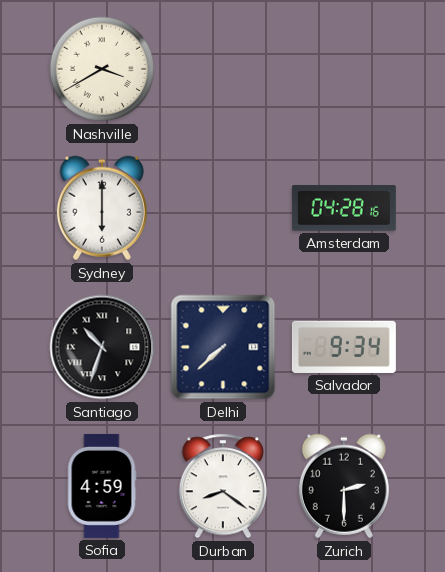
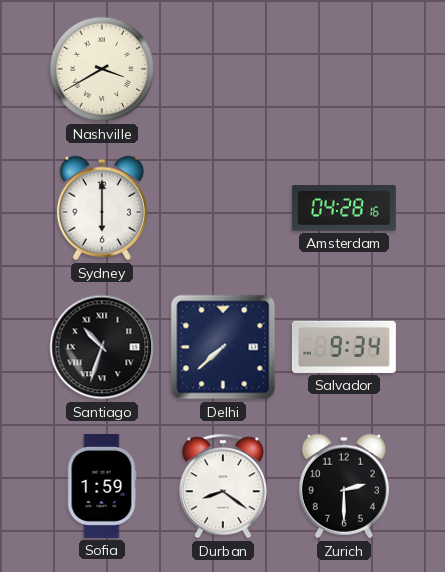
Sofia: 4:59 -> 1:59 (102, 486)
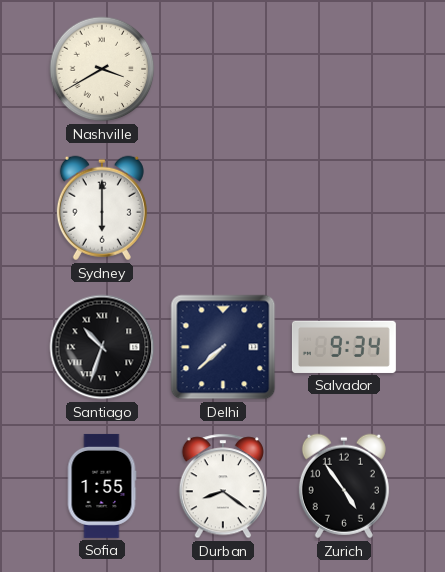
Amsterdam: 04:28 -> none (344, 208)
Sofia: 1:59 -> 1:55 (102, 486)
Zurich: 2:30 -> 4:54 (344, 486)
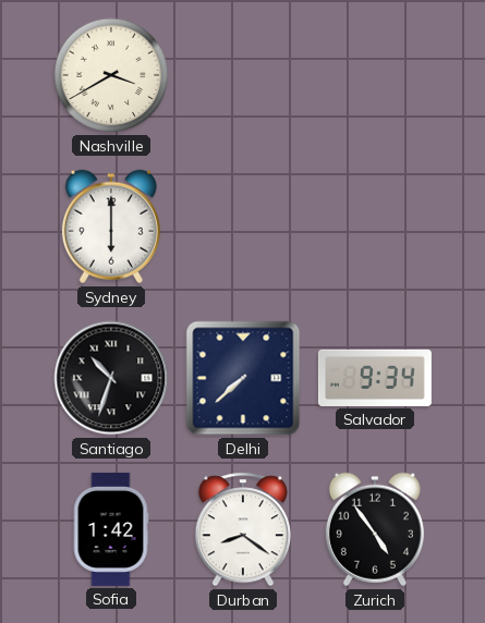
Sofia: 1:55 -> 1:42 (111, 529)
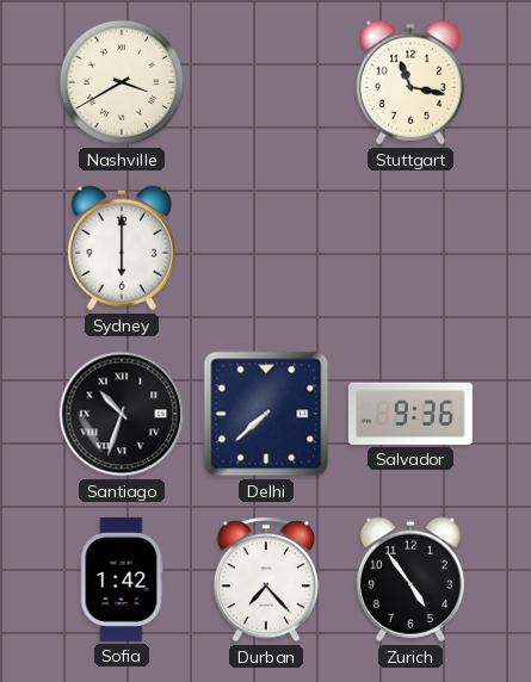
Stuttgart: none -> 11:17 (410, 82)
Salvador: 9:34 -> 9:36 (410, 414)
Durban: 8:21 -> 7:23 (265, 579)
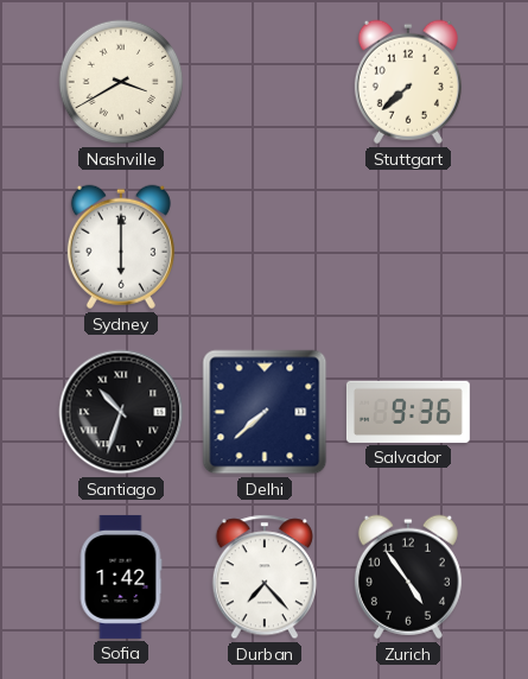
Stuttgart: 11:17 -> 7:38 (408, 82)
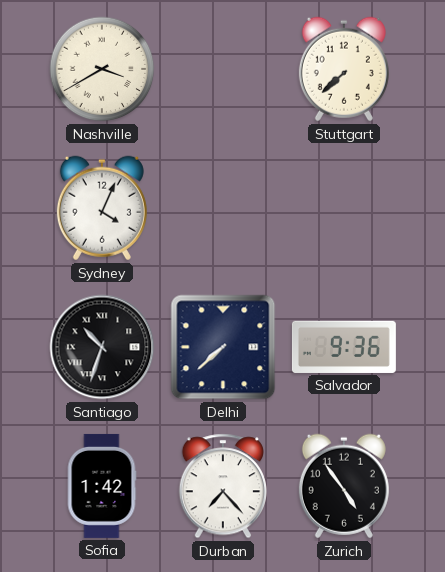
Sydney: 6:00 -> 4:04 (102, 208)
